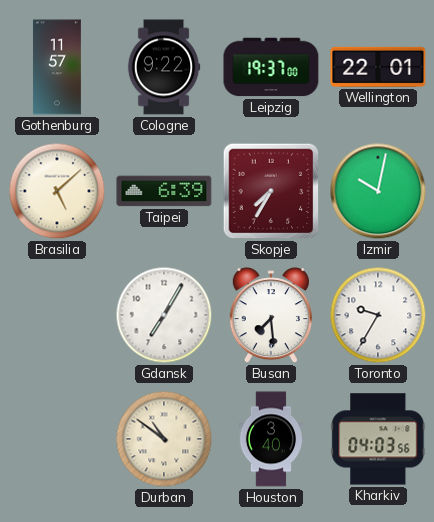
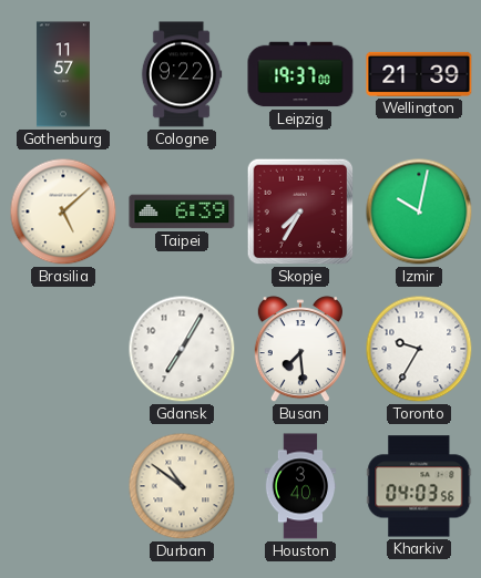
Wellington: 22:01 -> 21:39 (419, 74)
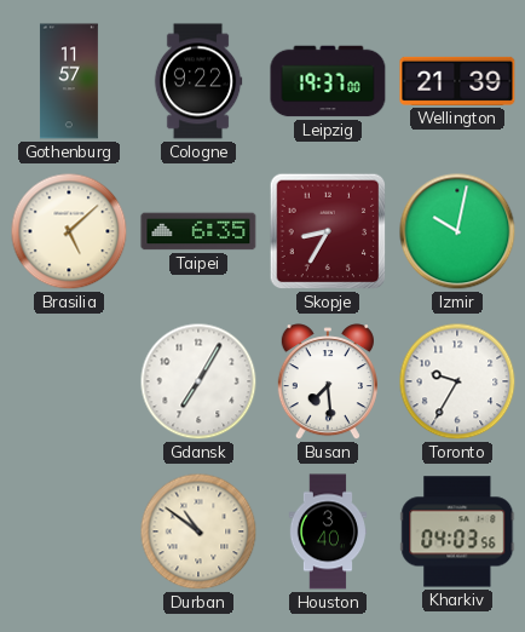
Taipei: 6:39 -> 6:35 (198, 231)
Skopje: 7:35 -> 8:35 (328, 231)
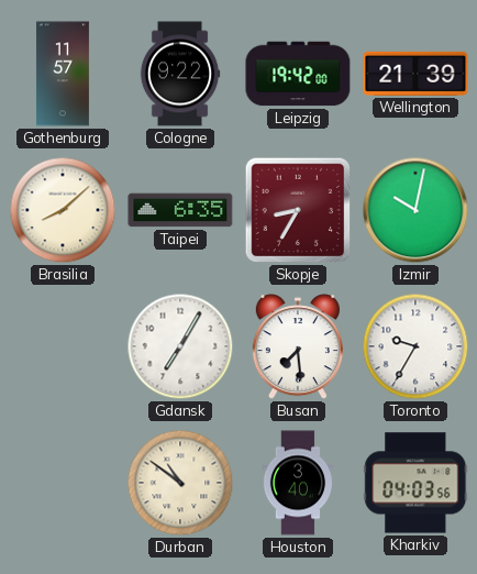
Leipzig: 19:37 -> 19:42 (298, 74)
Brasilia: 5:08 -> 8:08 (63, 210)
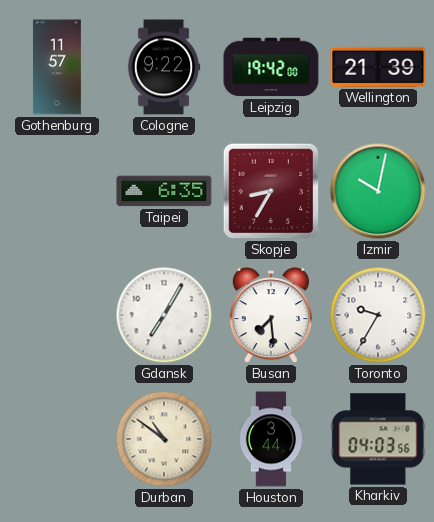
Brasilia: 8:08 -> none (63, 210)
Houston: 3:40 -> 3:44 (271, 439)
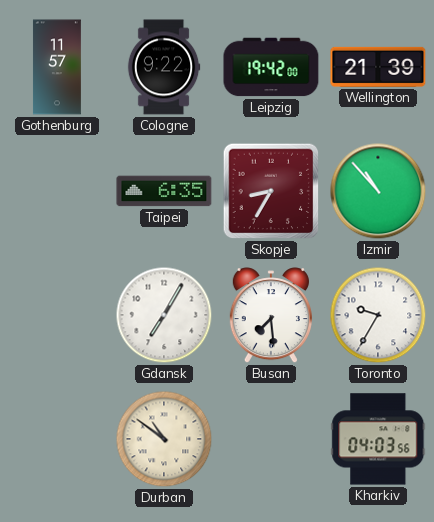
Izmir: 10:02 -> 10:53 (378, 191)
Houston: 3:44 -> none (271, 439)
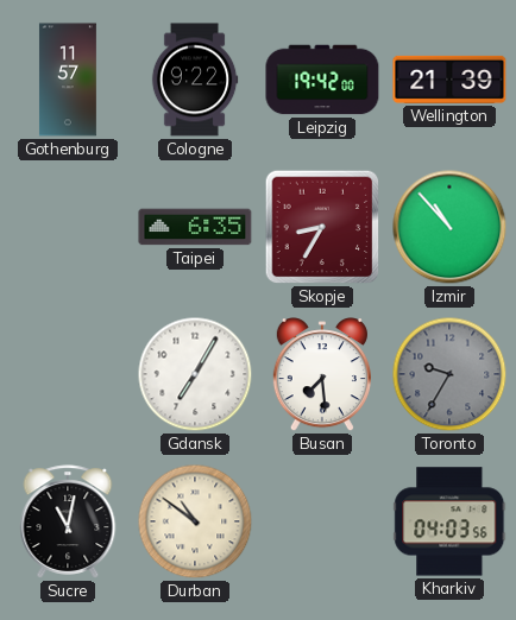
Toronto dial: white -> grey (449, 374)
Sucre: none -> 11:02 (68, 521)
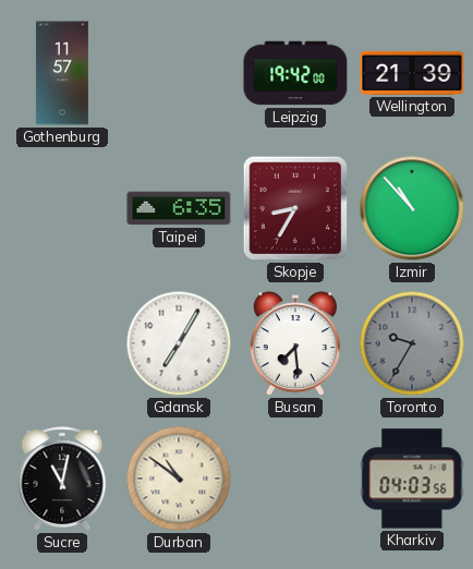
Cologne: 9:22 -> none (195, 80)
